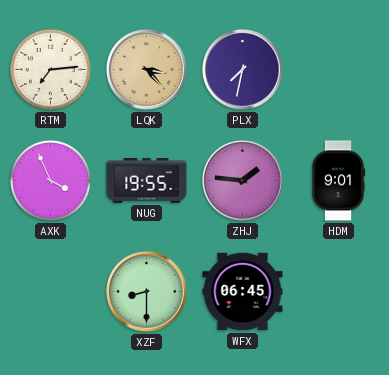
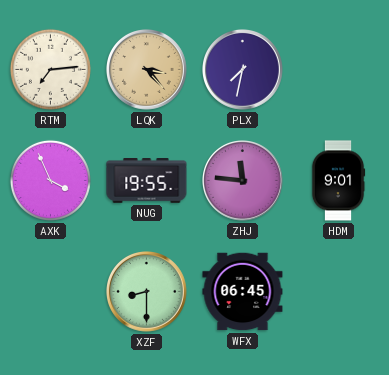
ZHJ: 1:46 -> 11:46 (243, 181)
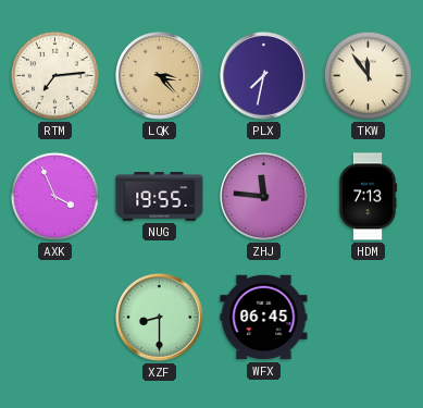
TKW: none -> 11:54 (368, 75)
HDM: 9:01 -> 7:13 (368, 197)
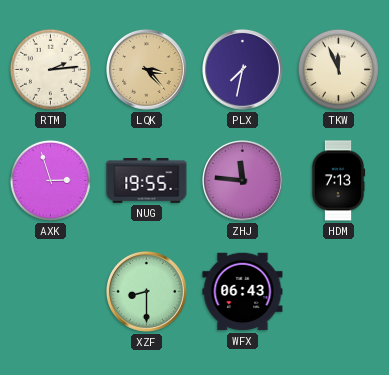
RTM: 7:14 -> 2:14 (50, 69)
TKW: 11:54 -> 11:56 (338, 69)
AXK: 3:56 -> 2:57 (50, 180)
WFX: 06:45 -> 06:43 (243, 292)
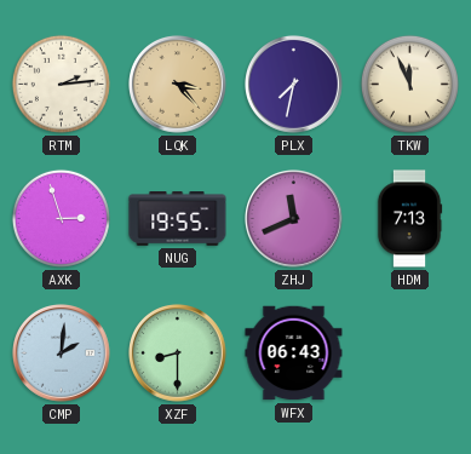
ZHJ: 11:46 -> 11:41 (294, 219)
CMP: none -> 2:01 (62, 354)
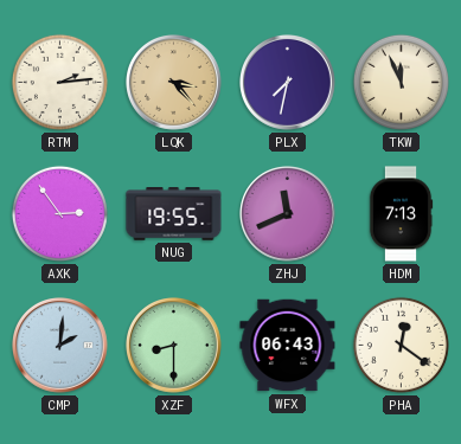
AXK: 2:57 -> 2:54 (59, 213)
PHA: none -> 12:21 (401, 345)
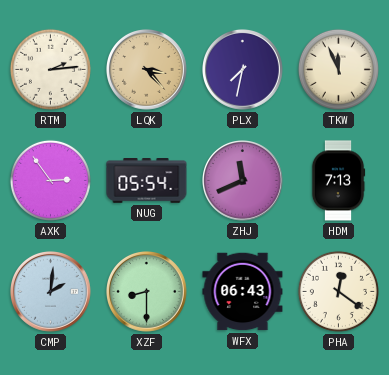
NUG: 19:55 -> 05:54 (147, 181)
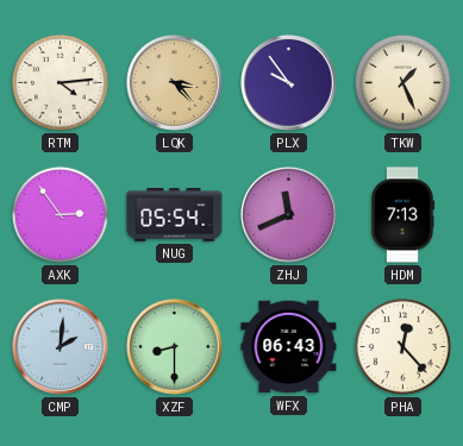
RTM: 2:14 -> 4:14 (60, 82)
PLX: 7:32 -> 9:54 (289, 83)
TKW: 11:56 -> 1:26 (402, 82)
PHA: 12:21 -> 12:23 (402, 346)
